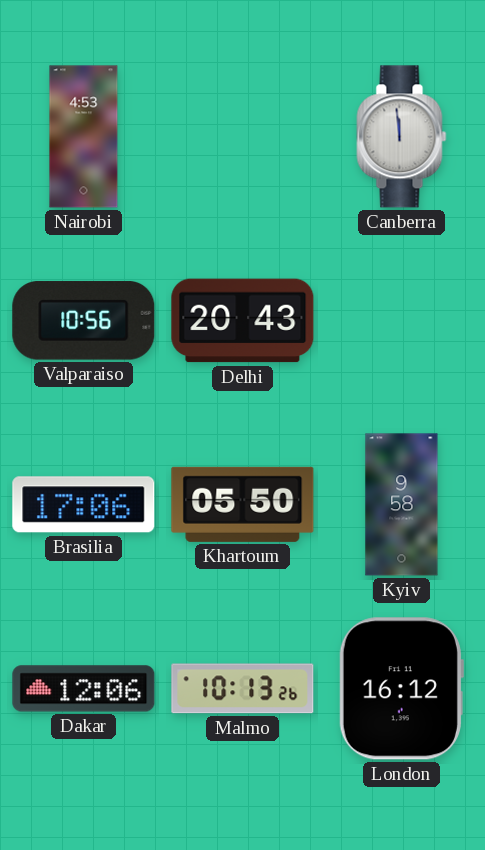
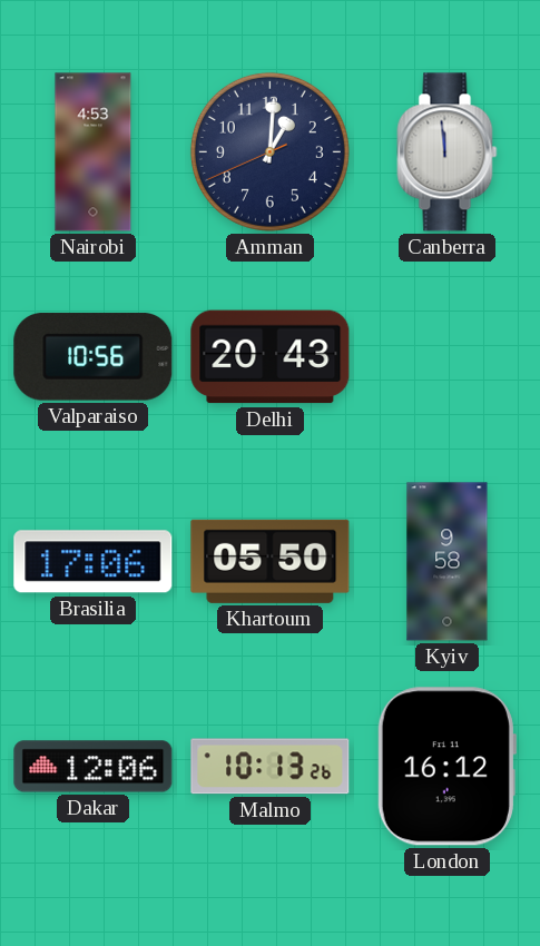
Amman: none -> 1:00 (269, 151)
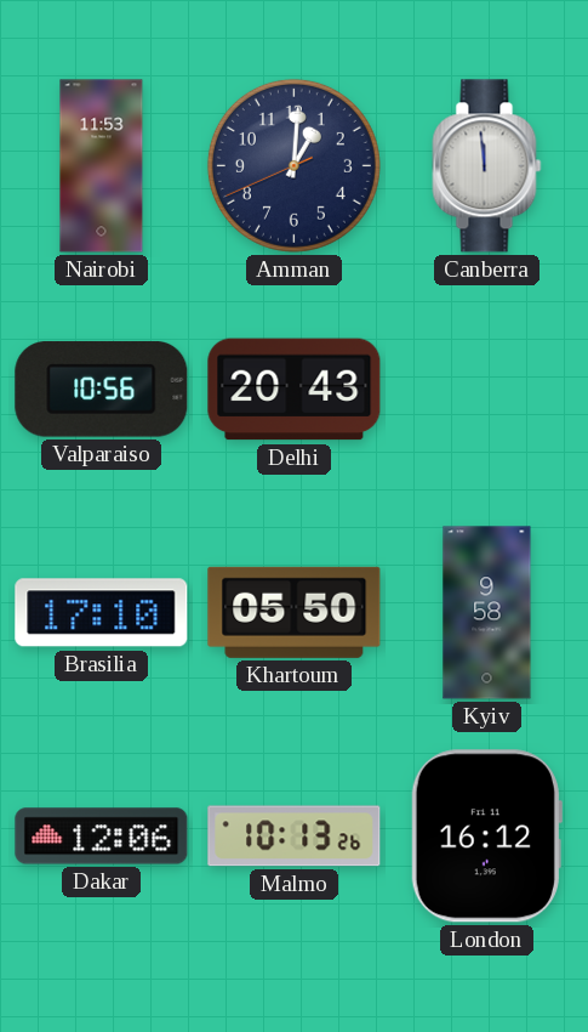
Nairobi: 4:53 -> 11:53 (102, 166)
Brasilia: 17:06 -> 17:10 (102, 613)
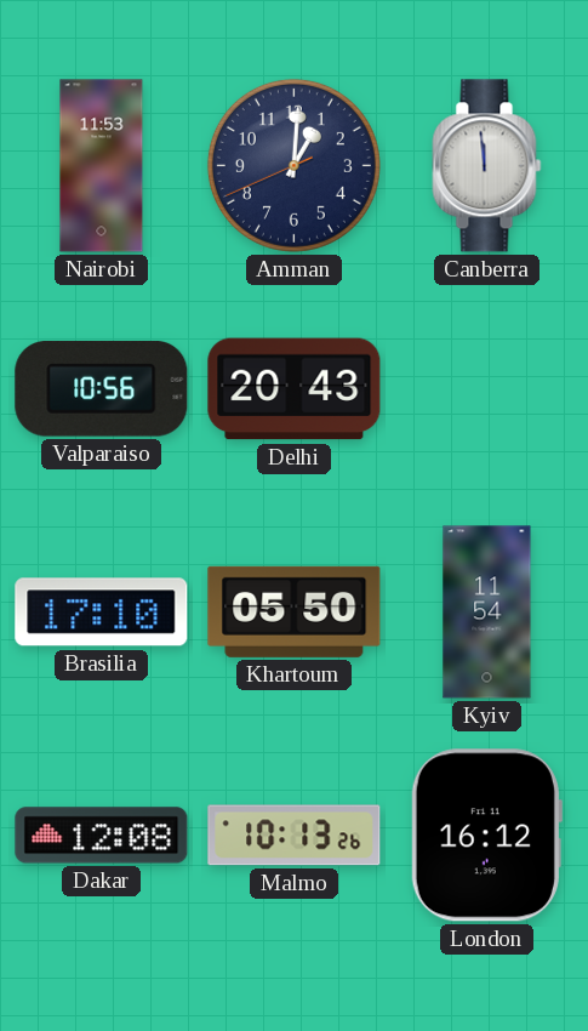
Kyiv: 9:58 -> 11:54 (487, 613)
Dakar: 12:06 -> 12:08 (102, 836)
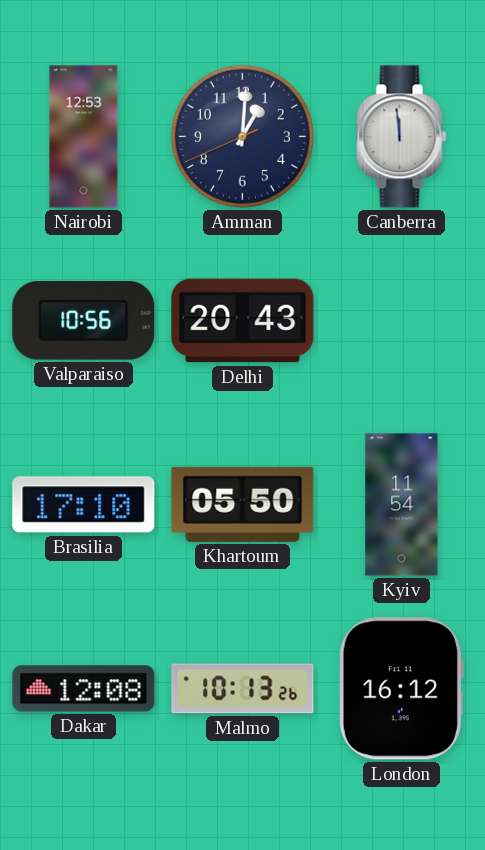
Nairobi: 11:53 -> 12:53 (84, 137)
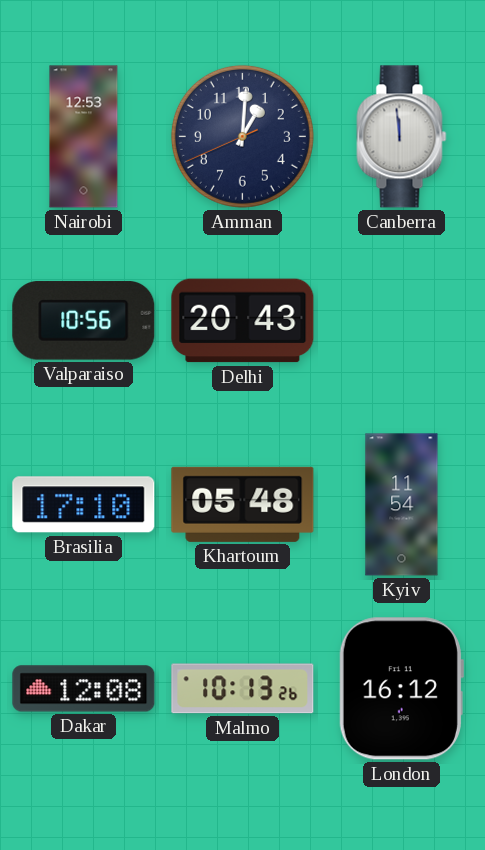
Khartoum: 05:50 -> 05:48 (243, 504)
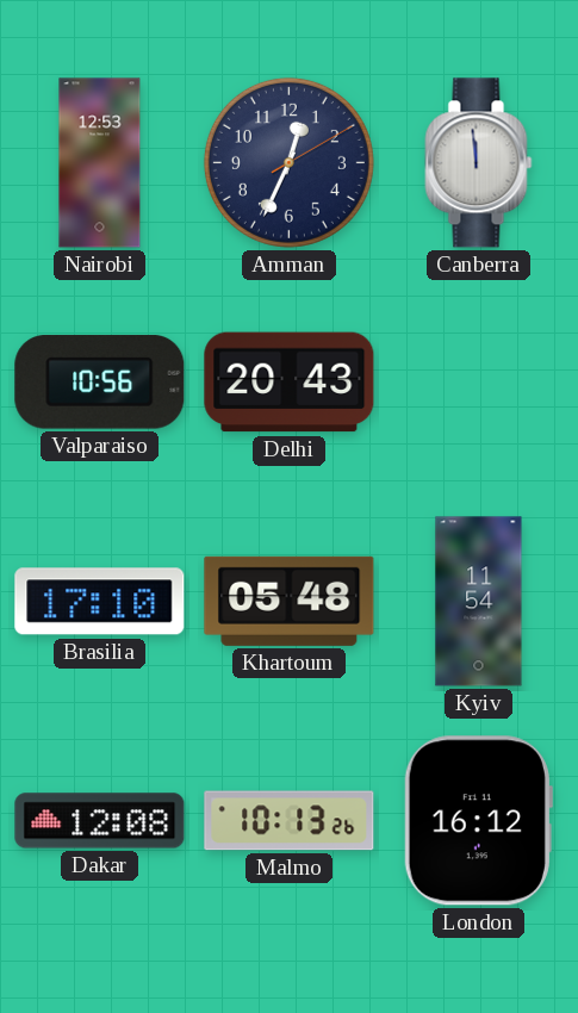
Amman: 1:00 -> 12:34 (288, 162)
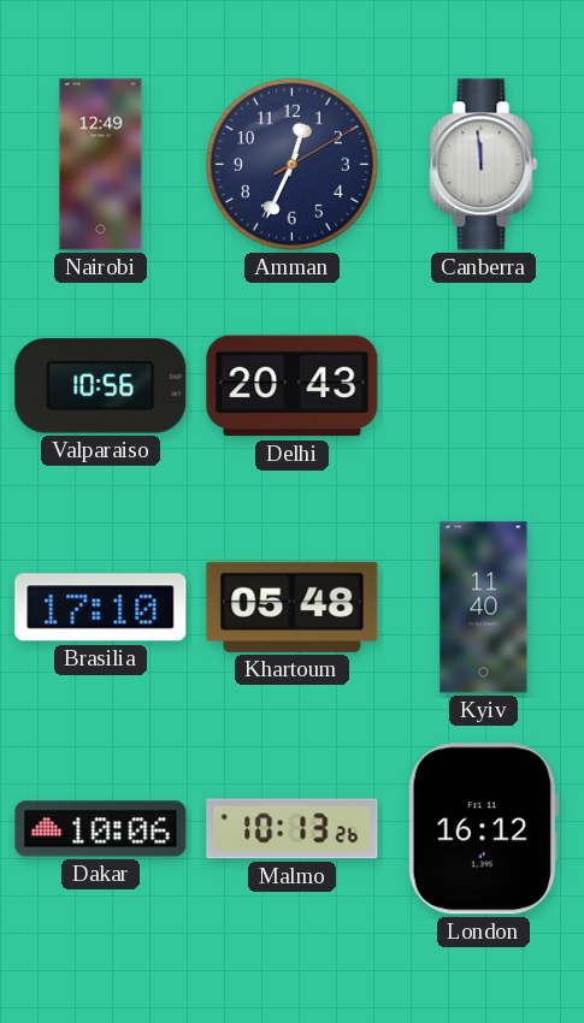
Nairobi: 12:53 -> 12:49 (101, 165)
Kyiv: 11:54 -> 11:40 (484, 608)
Dakar: 12:08 -> 10:06 (101, 829)
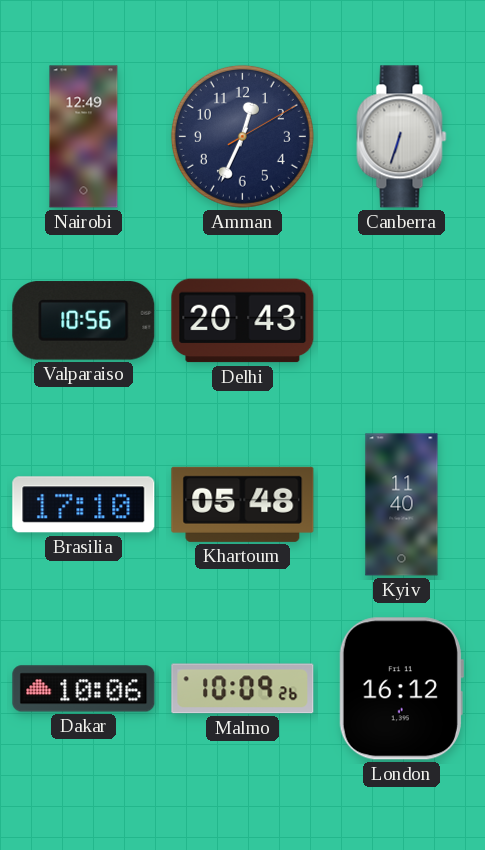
Canberra: 11:59 -> 6:33 (402, 137)
Malmo: 10:13 -> 10:09 (243, 689)
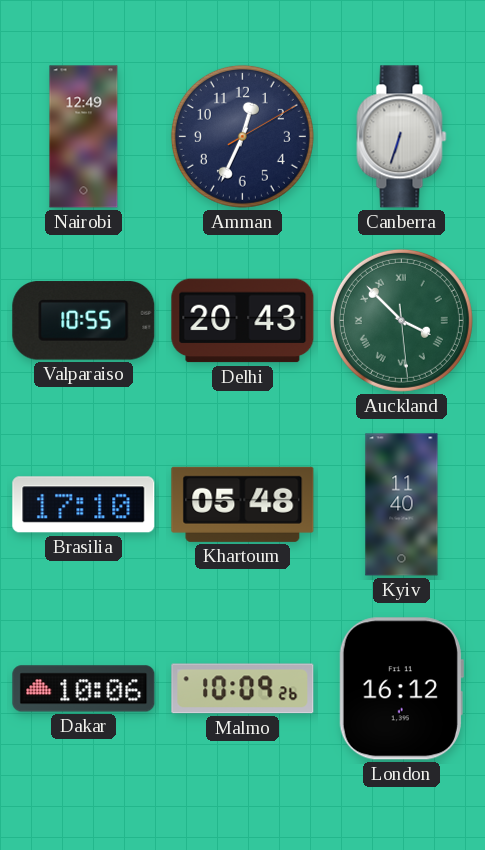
Valparaiso: 10:56 -> 10:55 (84, 321)
Auckland: none -> 3:52 (401, 320)
